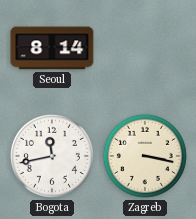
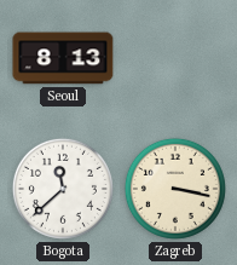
Seoul: 8:14 -> 8:13 (63, 58)
Bogota: 11:43 -> 11:38 (63, 189)
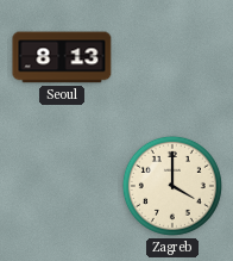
Bogota: 11:38 -> none (63, 189)
Zagreb: 3:17 -> 4:00 (172, 186)
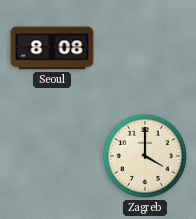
Seoul: 8:13 -> 8:08 (52, 48)
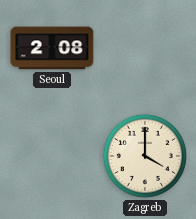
Seoul: 8:08 -> 2:08 (52, 48)
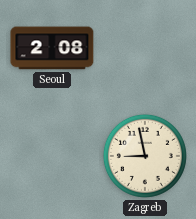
Zagreb: 4:00 -> 8:58 (145, 156)
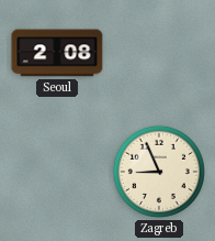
Zagreb: 8:58 -> 8:56 (159, 172)
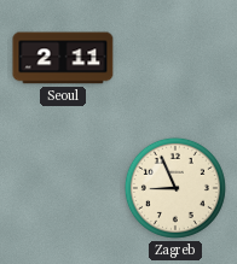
Seoul: 2:08 -> 2:11 (63, 58)
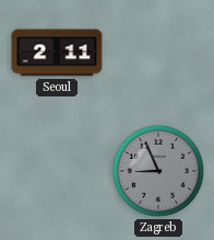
Zagreb dial: cream -> grey (158, 171)
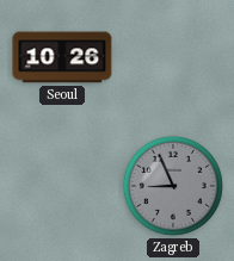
Seoul: 2:11 -> 10:26 (62, 57)
